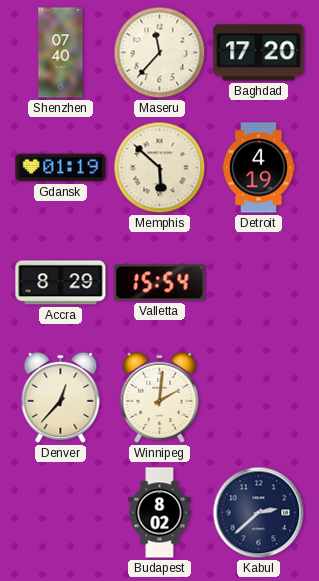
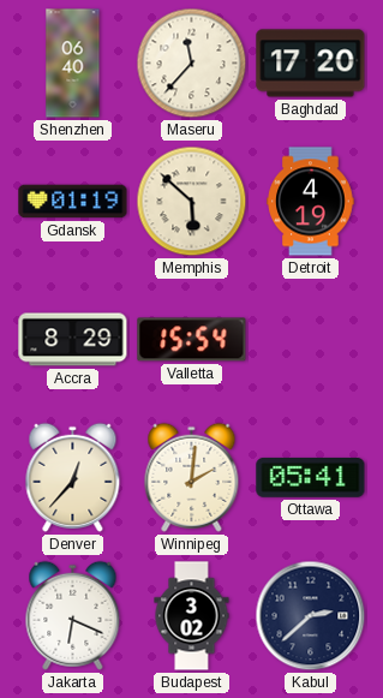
Shenzhen: 07:40 -> 06:40 (73, 64)
Ottawa: none -> 05:41 (311, 477)
Jakarta: none -> 6:19 (73, 615)
Budapest: 8:02 -> 3:02 (192, 616)
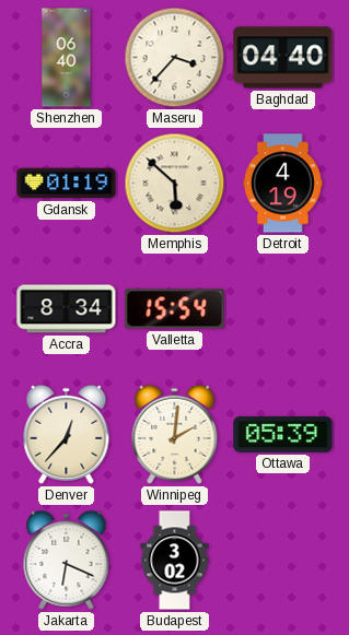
Maseru: 11:37 -> 3:37 (175, 58)
Baghdad: 17:20 -> 04:40 (283, 58)
Accra: 8:29 -> 8:34 (67, 309)
Ottawa: 05:41 -> 05:39 (283, 434)
Kabul: 2:38 -> none (311, 616)
